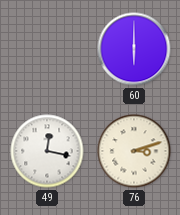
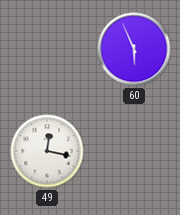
60: 6:00 -> 5:56 (134, 49)
76: 3:12 -> none (134, 151)
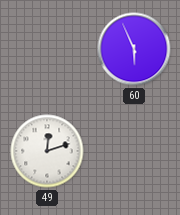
49: 12:17 -> 12:12 (47, 151)
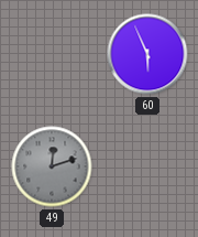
49 dial: white -> grey (52, 166)
